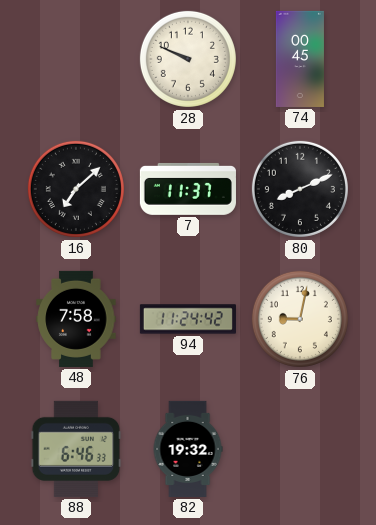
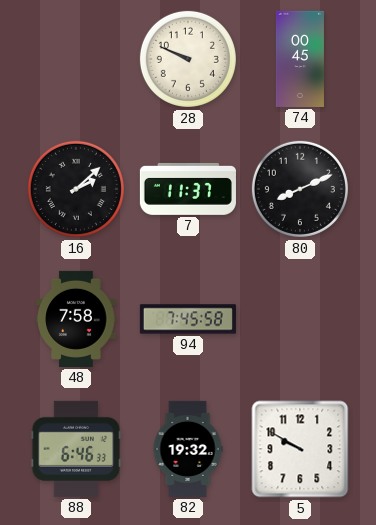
16: 7:08 -> 2:08 (76, 189)
94: 11:24 -> 7:45 (188, 319)
76: 9:02 -> none (300, 319)
5: none -> 9:50 (300, 449)
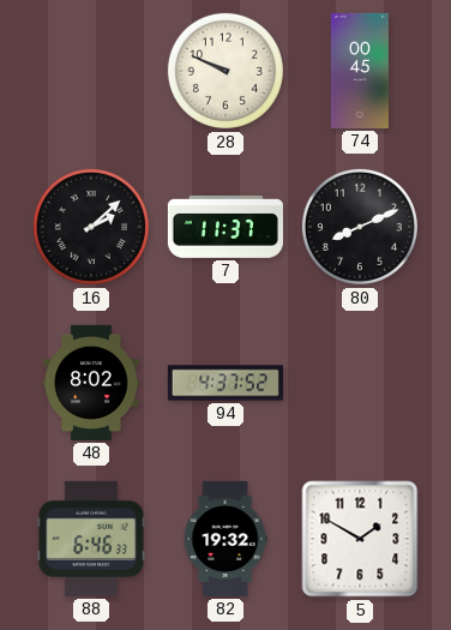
48: 7:58 -> 8:02 (91, 383)
94: 7:45 -> 4:37 (225, 383)
5: 9:50 -> 1:50 (360, 539)
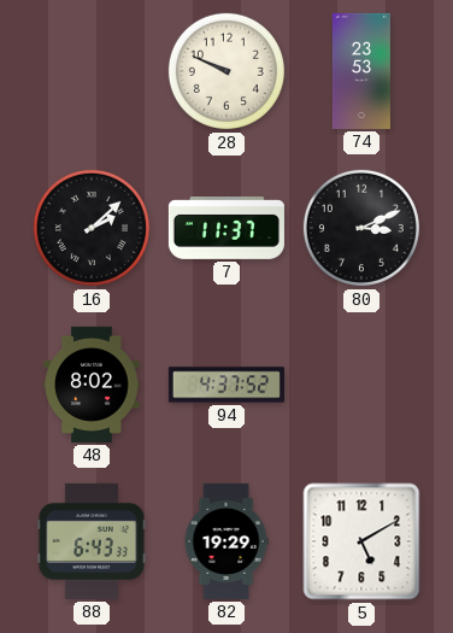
74: 00:45 -> 23:53 (361, 71)
80: 8:11 -> 3:11 (361, 228)
88: 6:46 -> 6:43 (92, 541)
82: 19:32 -> 19:29 (226, 541)
5: 1:50 -> 5:10 (361, 541)
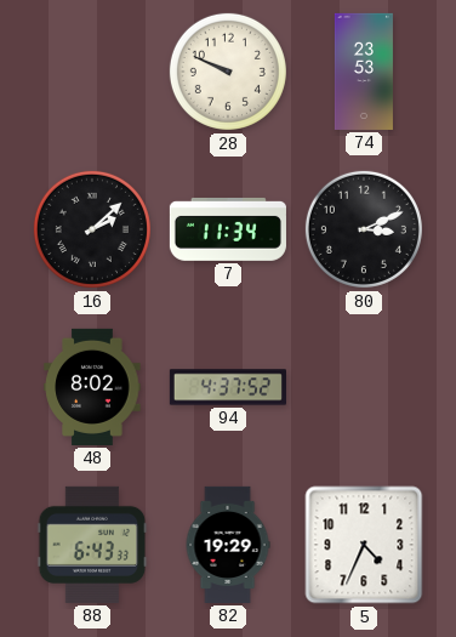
7: 11:37 -> 11:34 (228, 229)
5: 5:10 -> 4:34 (364, 545)
